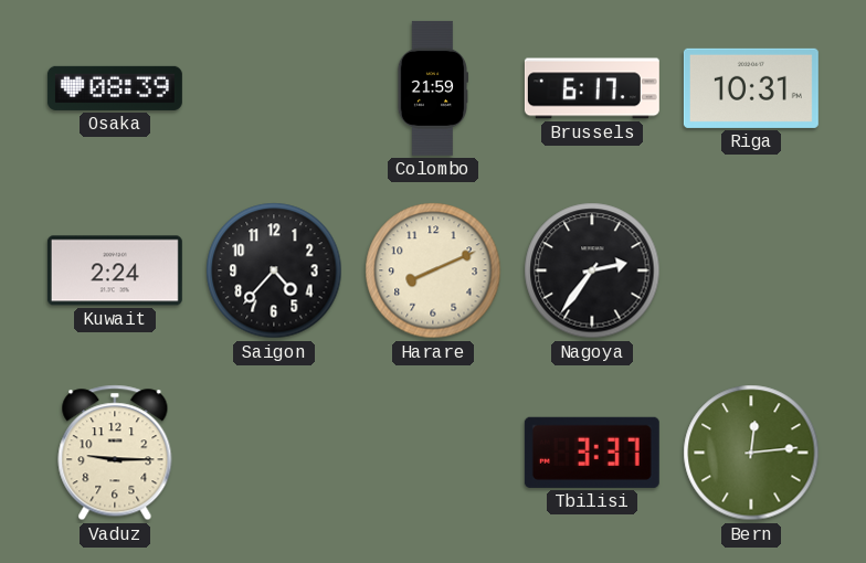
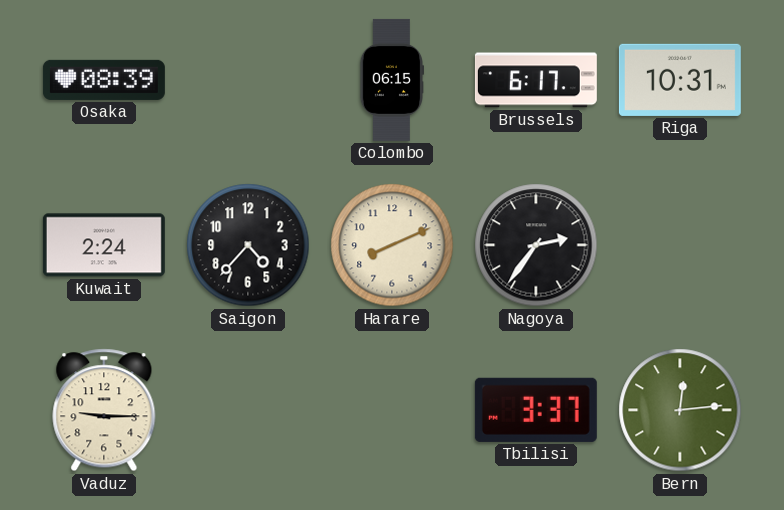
Colombo: 21:59 -> 06:15 (391, 80)
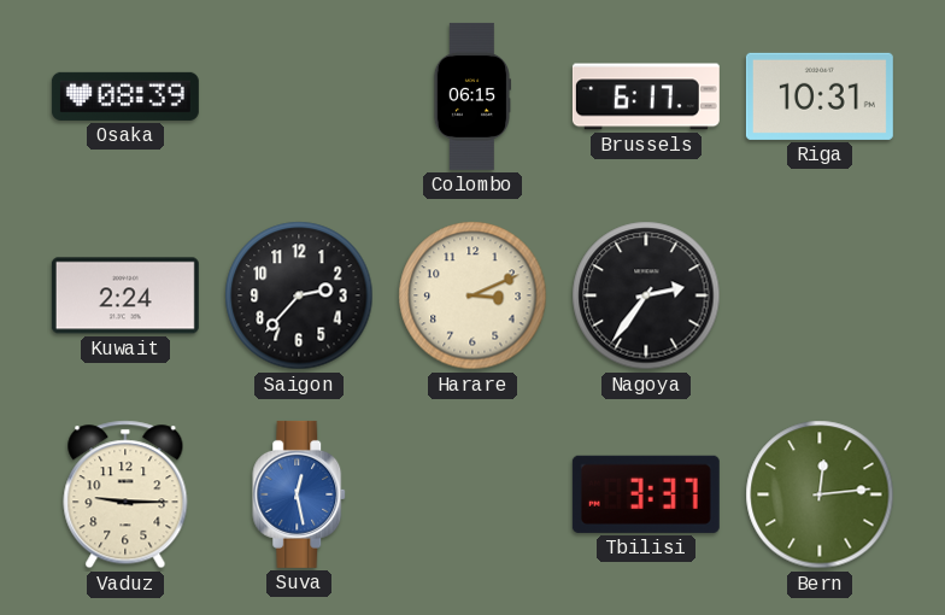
Saigon: 4:37 -> 2:37 (299, 295)
Harare: 8:11 -> 3:11 (472, 295)
Suva: none -> 12:28 (300, 494)
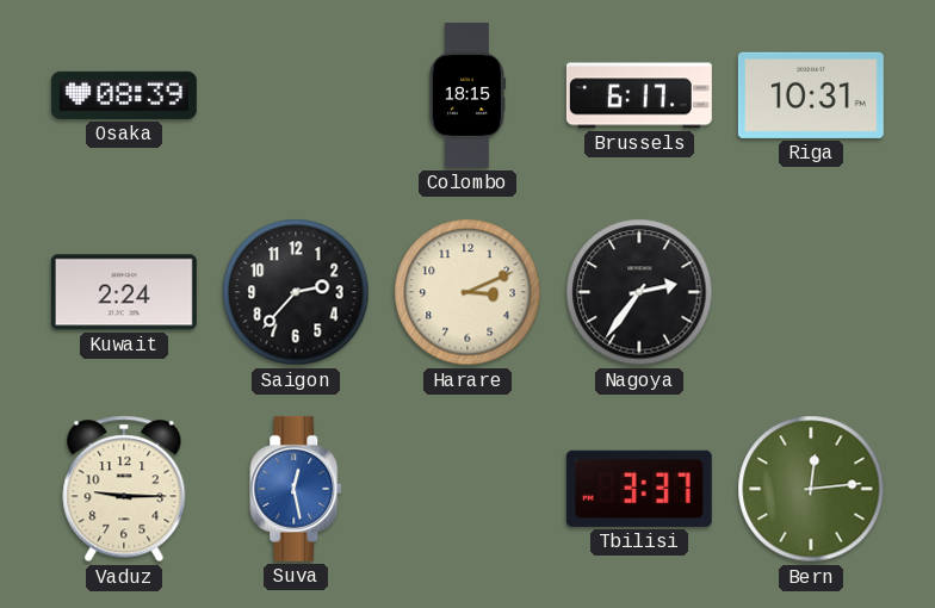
Colombo: 06:15 -> 18:15 (466, 95)
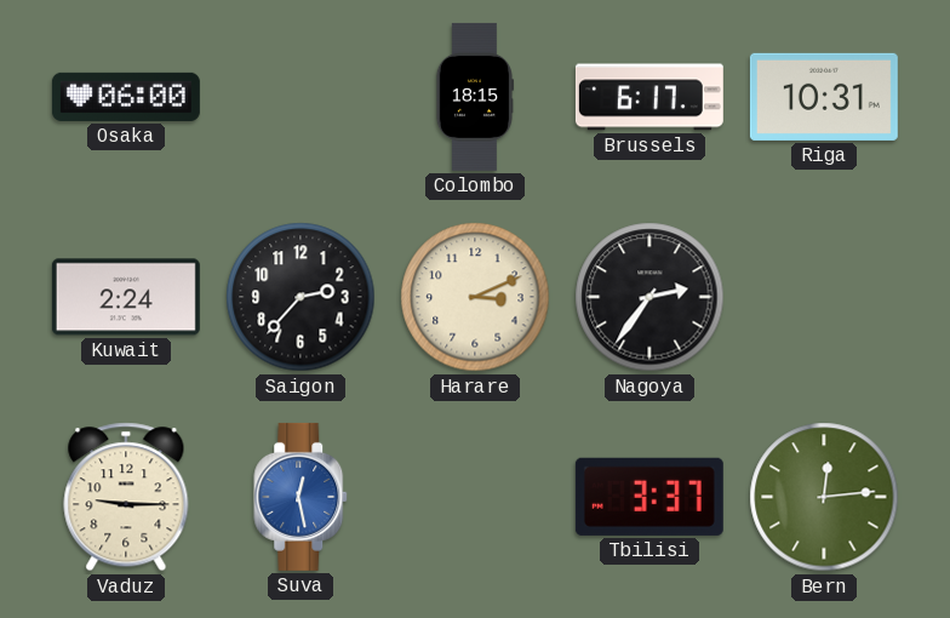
Osaka: 08:39 -> 06:00 (126, 97)
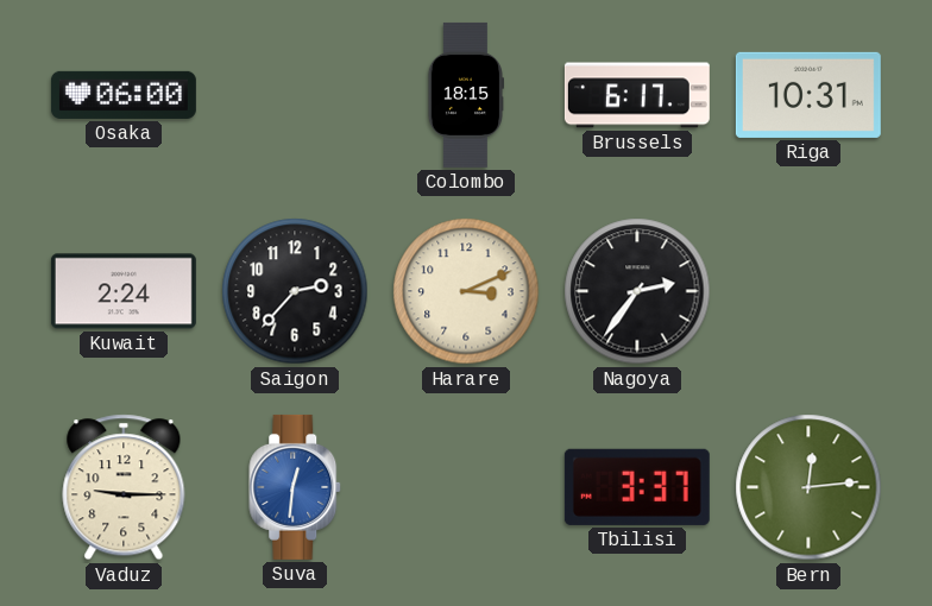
Suva: 12:28 -> 12:31 (296, 487)
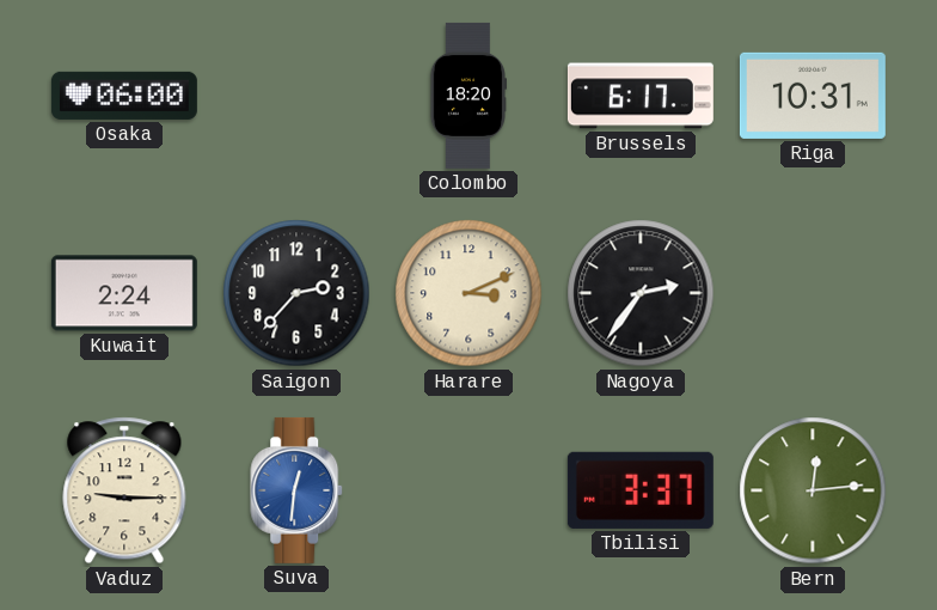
Colombo: 18:15 -> 18:20 (467, 96)
